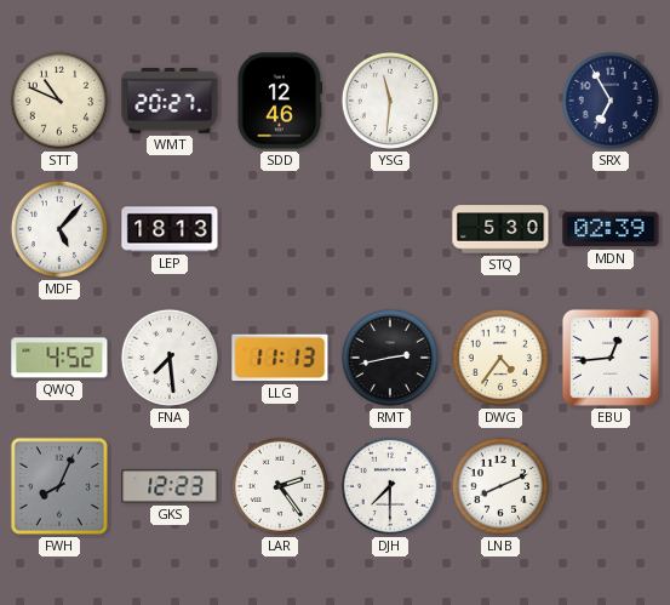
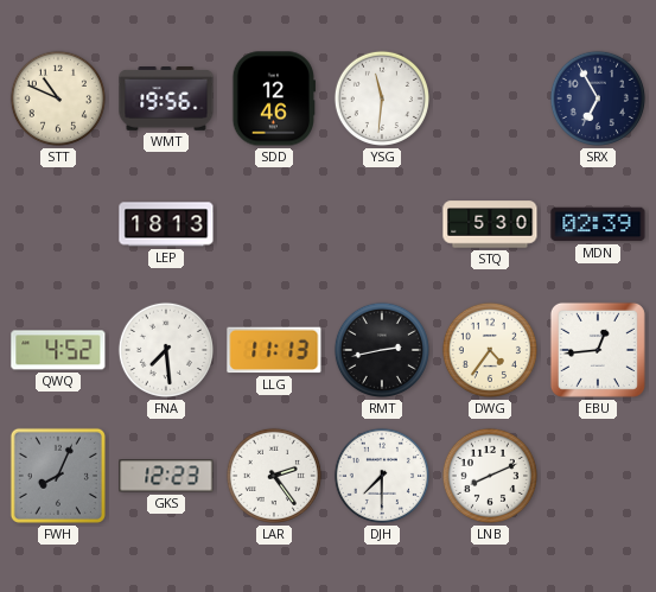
WMT: 20:27 -> 19:56 (166, 98)
MDF: 5:07 -> none (59, 229)
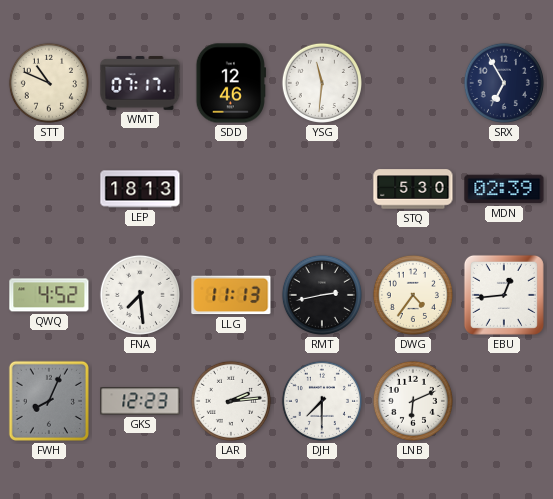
WMT: 19:56 -> 07:17 (140, 83)
LAR: 2:24 -> 2:14 (231, 401)
LNB: 8:11 -> 6:11 (413, 401)
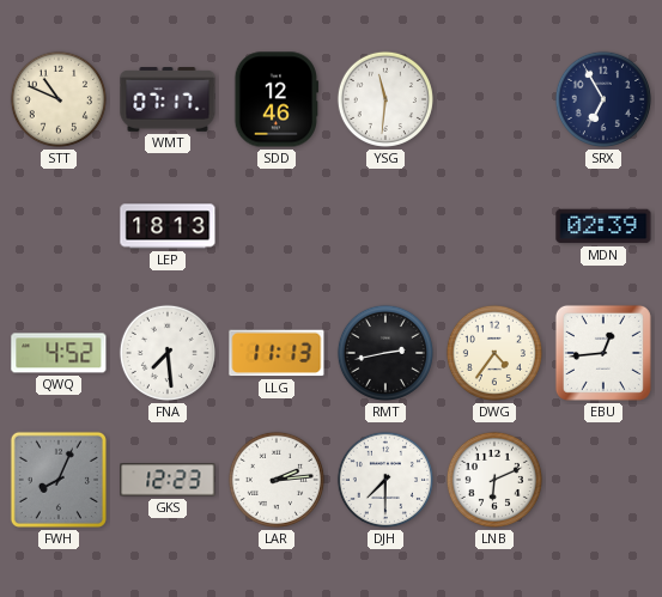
STQ: 5:30 -> none (413, 189)
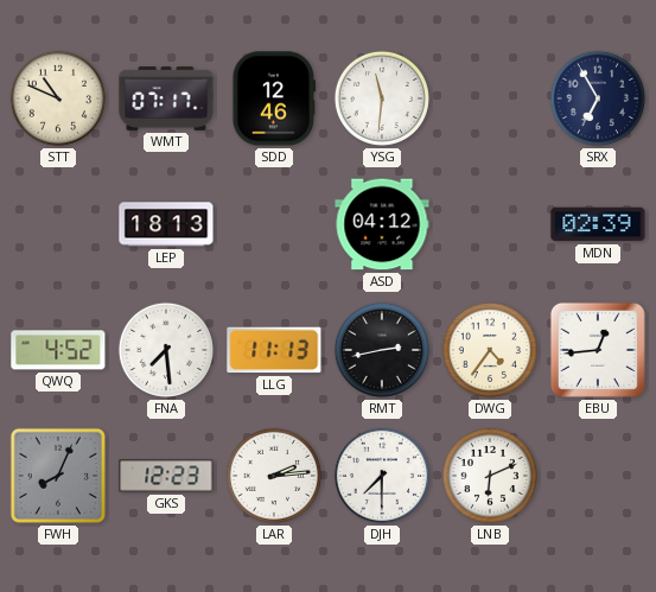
ASD: none -> 04:12 (382, 224)
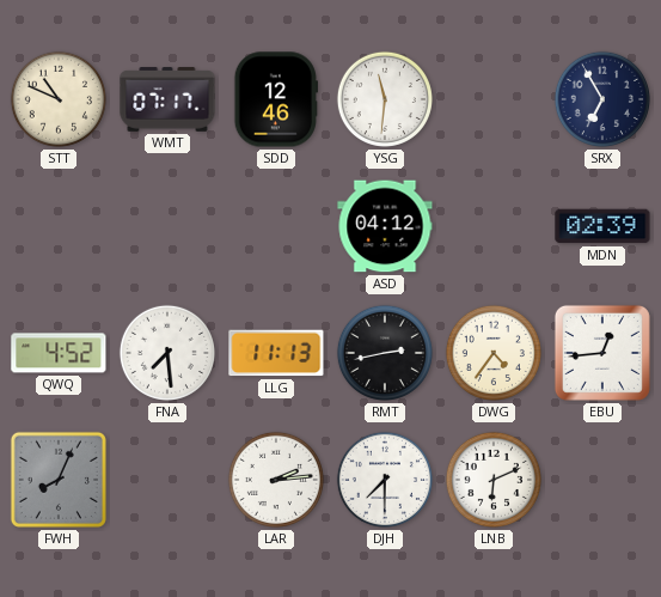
LEP: 18:13 -> none (166, 224)
GKS: 12:23 -> none (166, 476)
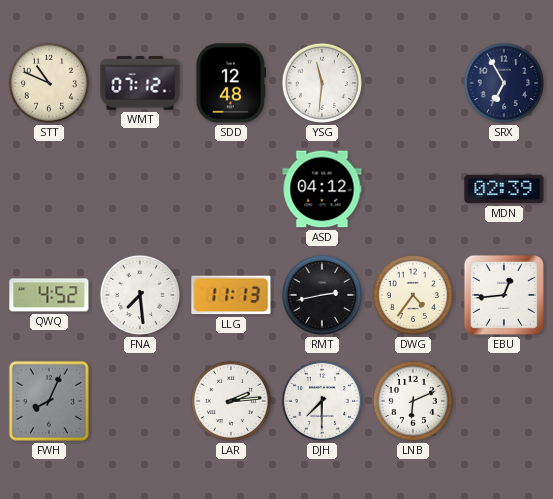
WMT: 07:17 -> 07:12 (140, 83)
SDD: 12:46 -> 12:48 (230, 83)
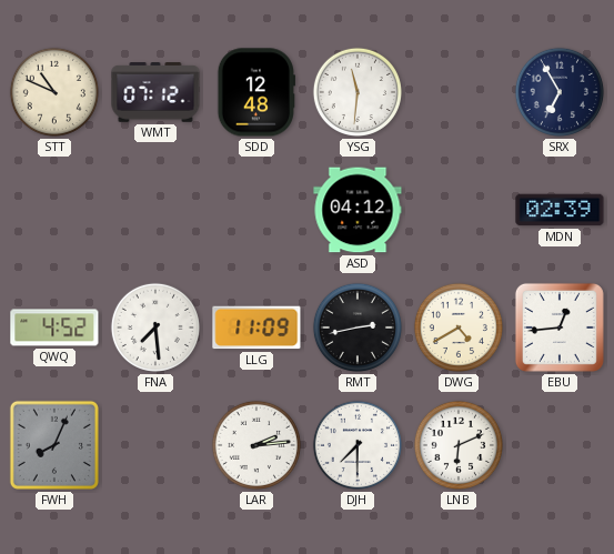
LLG: 11:13 -> 11:09 (256, 328)
DWG: 4:36 -> 4:40 (459, 328)
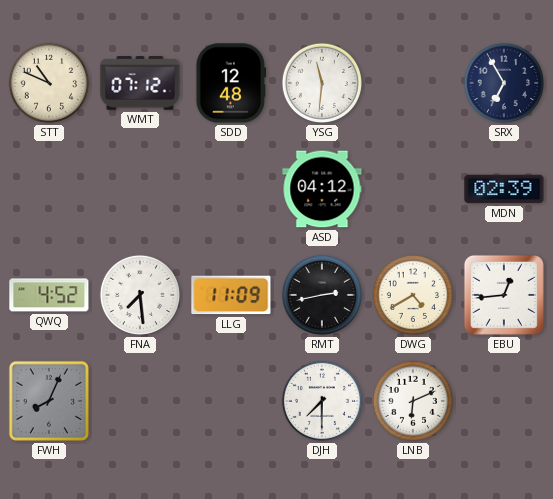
LAR: 2:14 -> none (256, 445)
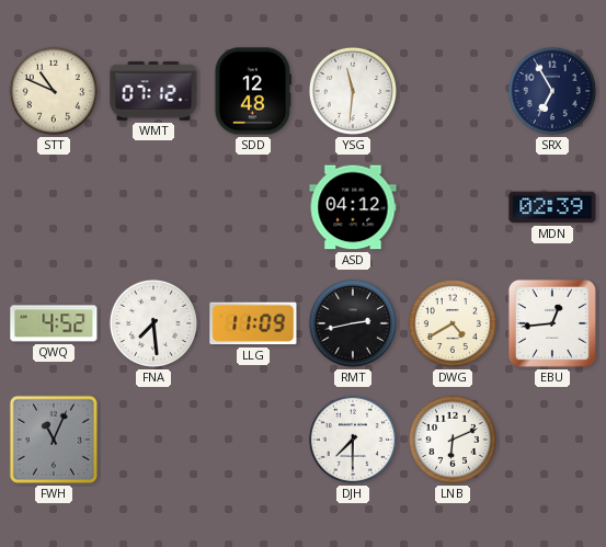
FWH: 8:04 -> 11:04 (54, 440)
